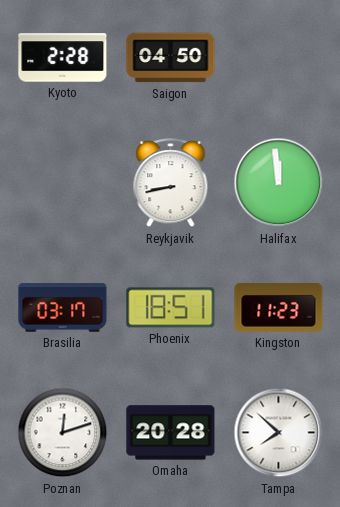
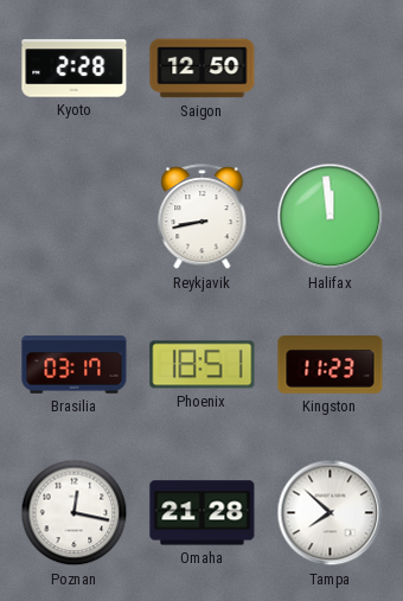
Saigon: 04:50 -> 12:50 (203, 69)
Poznan: 12:12 -> 12:17 (75, 513)
Omaha: 20:28 -> 21:28 (203, 513)
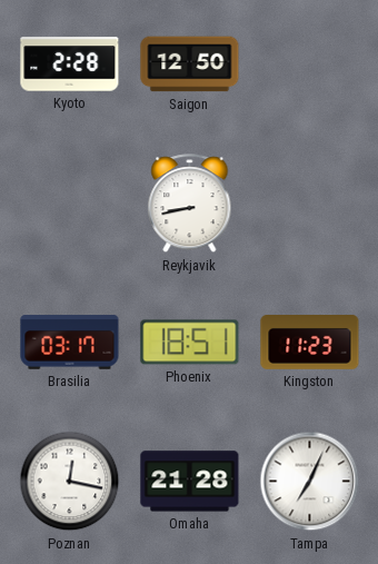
Halifax: 11:59 -> none (331, 217)
Tampa: 7:52 -> 7:04 (310, 482)
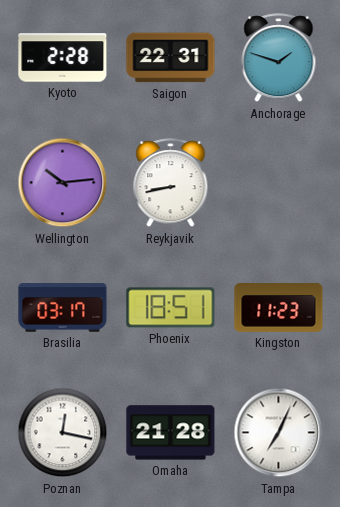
Saigon: 12:50 -> 22:31 (171, 58)
Anchorage: none -> 1:48 (279, 58)
Wellington: none -> 10:14 (63, 183)
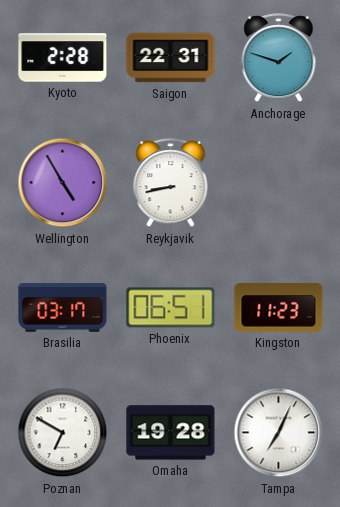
Wellington: 10:14 -> 4:55 (63, 183)
Phoenix: 18:51 -> 06:51 (171, 308)
Poznan: 12:17 -> 6:50 (63, 433)
Omaha: 21:28 -> 19:28 (171, 433)
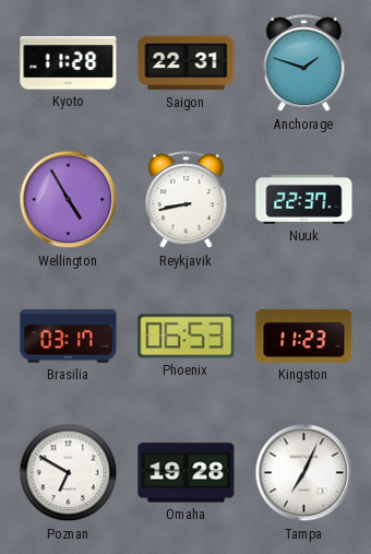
Kyoto: 2:28 -> 11:28 (69, 63)
Nuuk: none -> 22:37 (304, 200)
Phoenix: 06:51 -> 06:53 (187, 337)
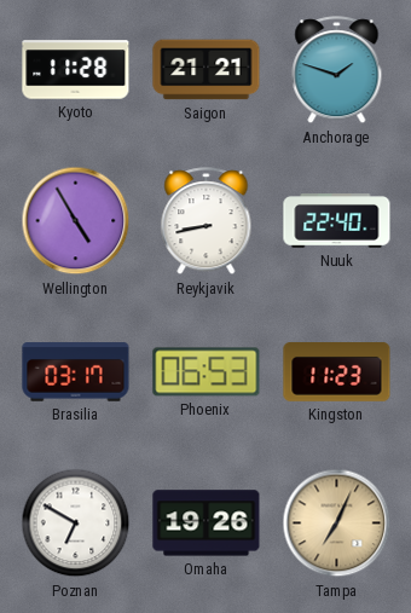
Saigon: 22:31 -> 21:21 (207, 70)
Nuuk: 22:37 -> 22:40 (337, 221)
Omaha: 19:28 -> 19:26 (207, 524)
Tampa dial: white -> champagne (337, 524)
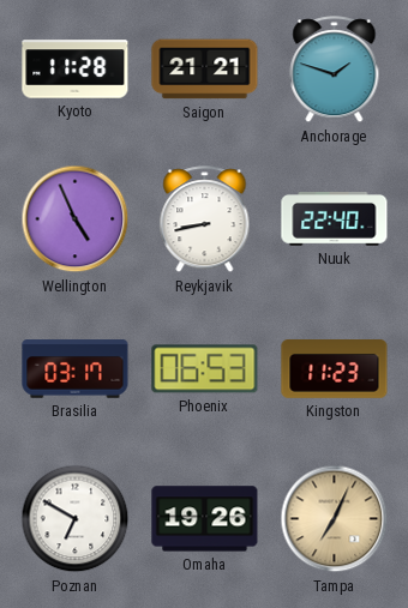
Wellington: 4:55 -> 4:56 (76, 219)
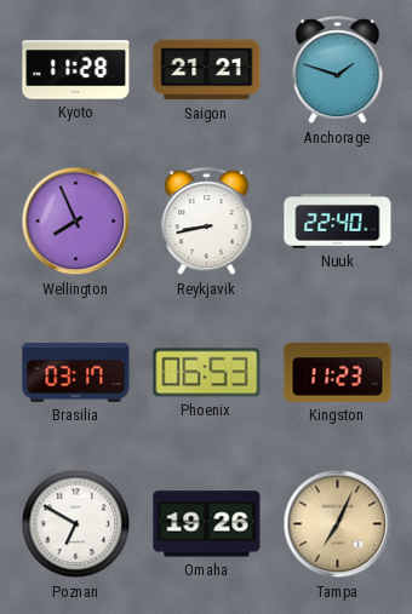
Wellington: 4:56 -> 7:56 (76, 222)
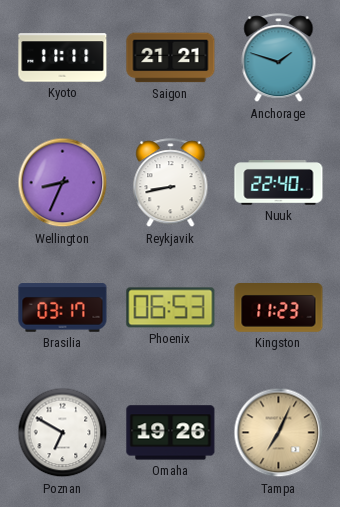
Kyoto: 11:28 -> 11:11 (63, 58)
Wellington: 7:56 -> 8:34 (63, 183)
